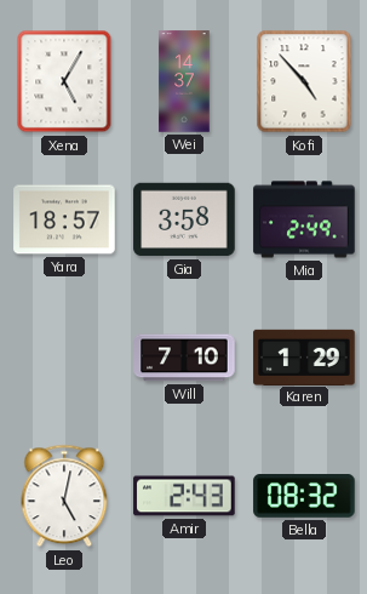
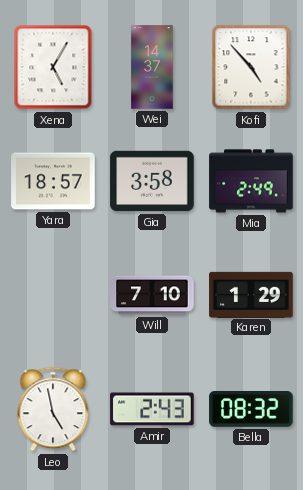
Leo: 5:02 -> 4:58 (53, 409)
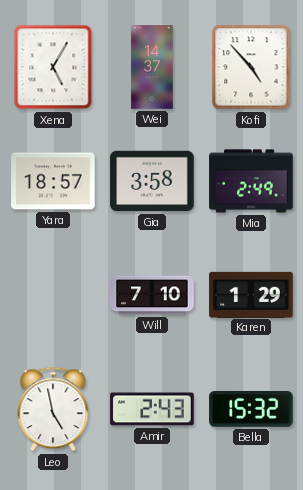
Bella: 08:32 -> 15:32 (251, 410)
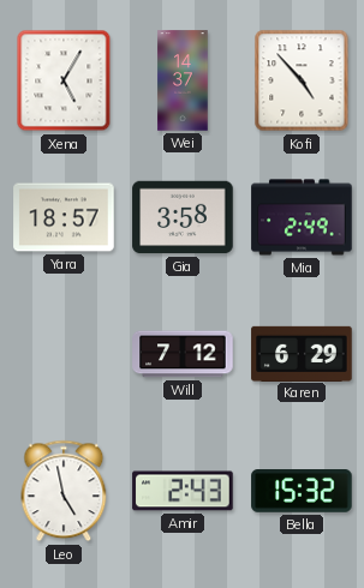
Will: 7:10 -> 7:12 (183, 354)
Karen: 1:29 -> 6:29 (302, 353)
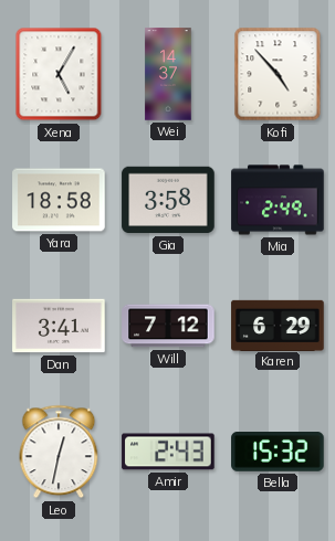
Yara: 18:57 -> 18:58 (59, 200)
Dan: none -> 3:41 (59, 326)
Leo: 4:58 -> 12:32 (59, 452)
